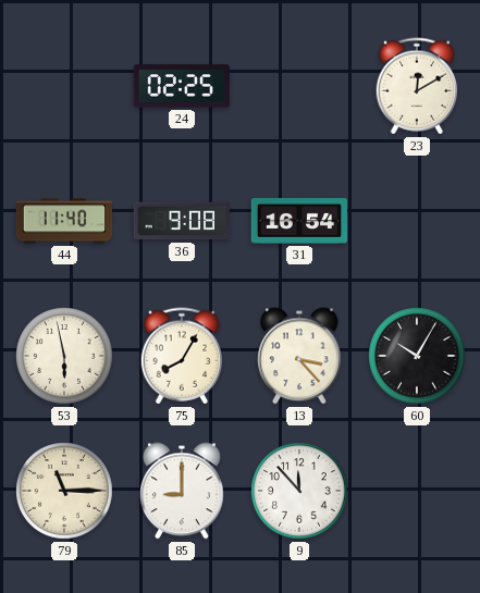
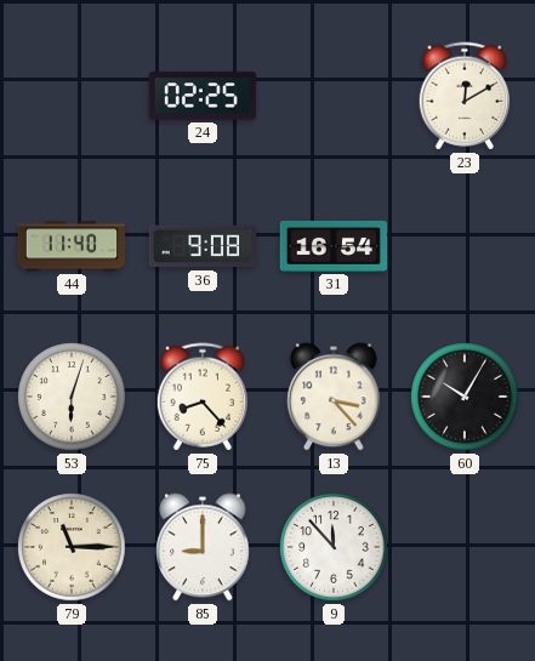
53: 5:58 -> 6:03 (72, 397)
75: 8:05 -> 8:23 (203, 397)
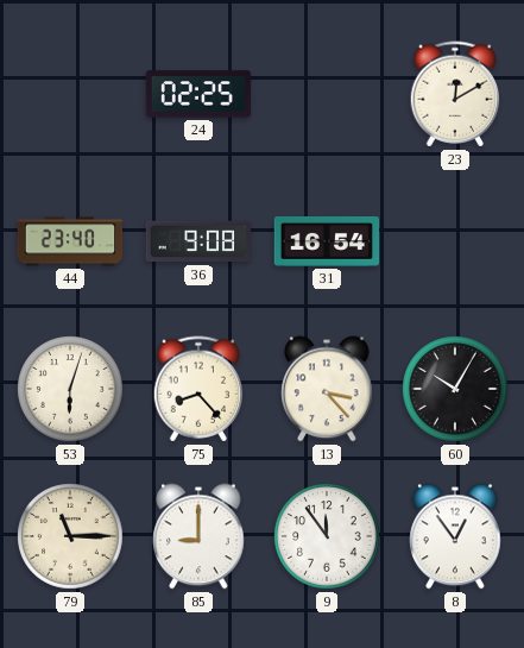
44: 11:40 -> 23:40 (70, 241)
9: 11:53 -> 11:54 (327, 536)
8: none -> 12:54 (455, 536)
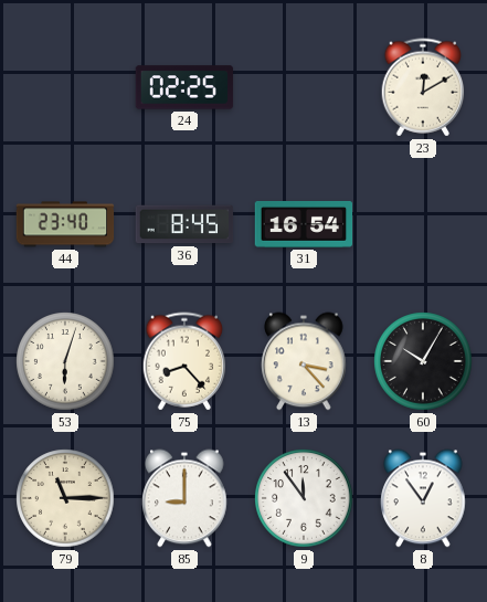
36: 9:08 -> 8:45 (184, 224)
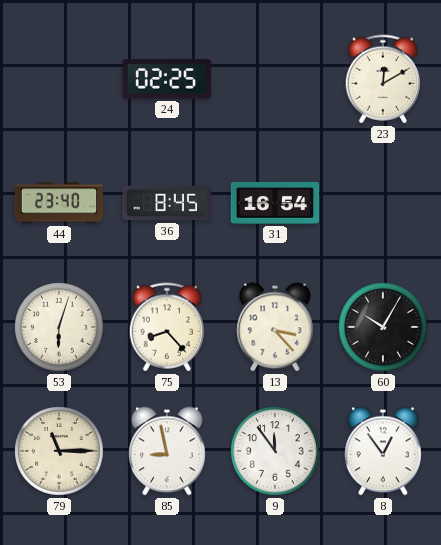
85: 9:00 -> 8:58 (167, 451)
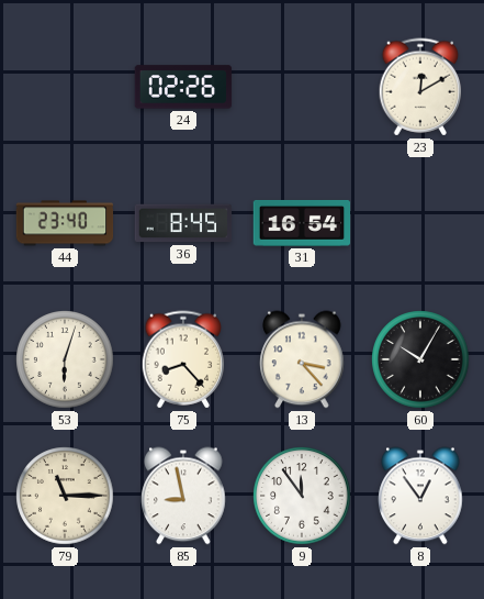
24: 02:25 -> 02:26 (183, 87)
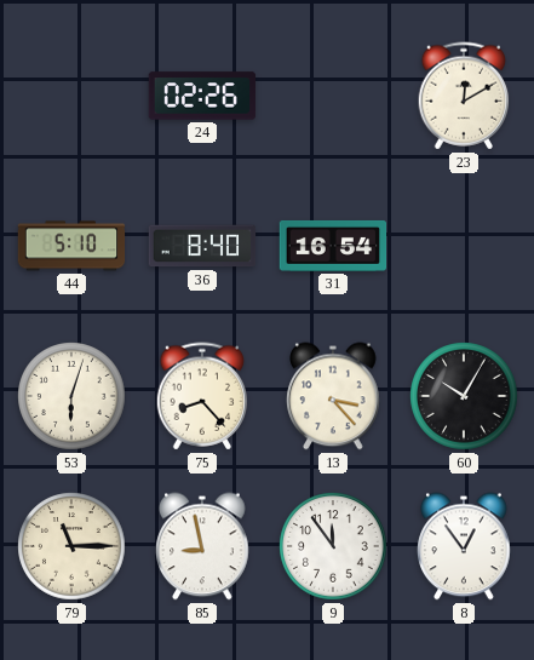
44: 23:40 -> 5:10 (71, 246)
36: 8:45 -> 8:40 (202, 246)
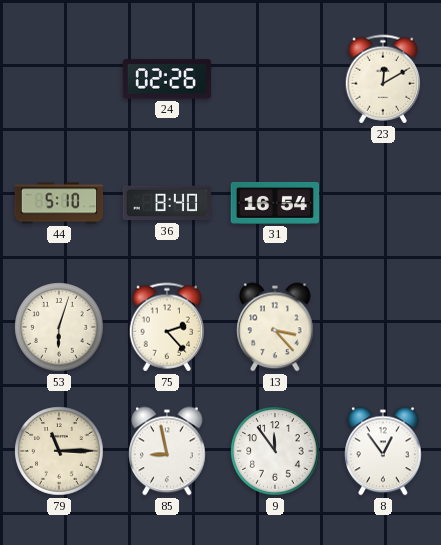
75: 8:23 -> 2:23 (167, 327)
60: 10:05 -> none (464, 396)
